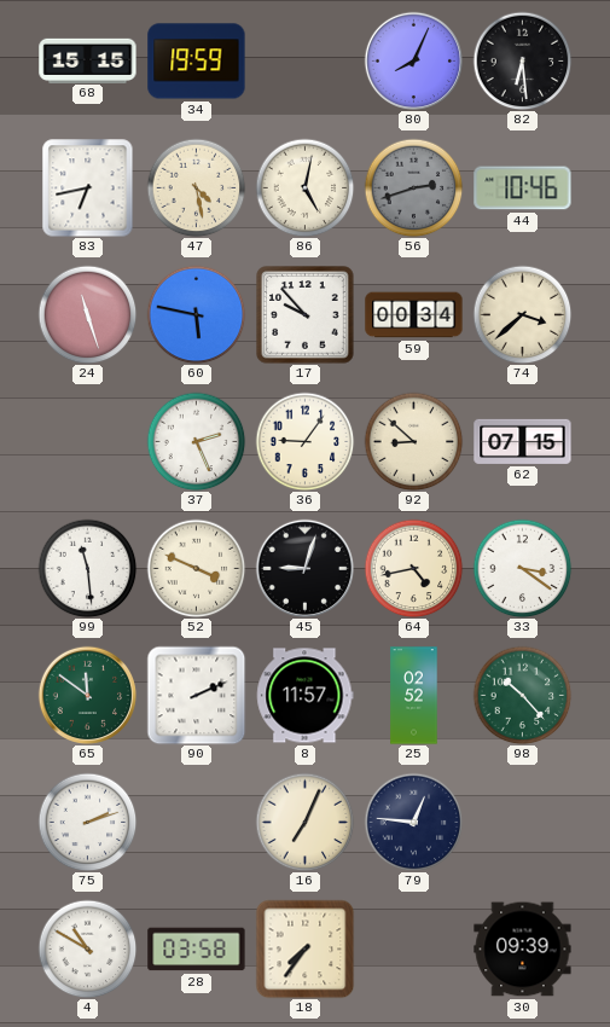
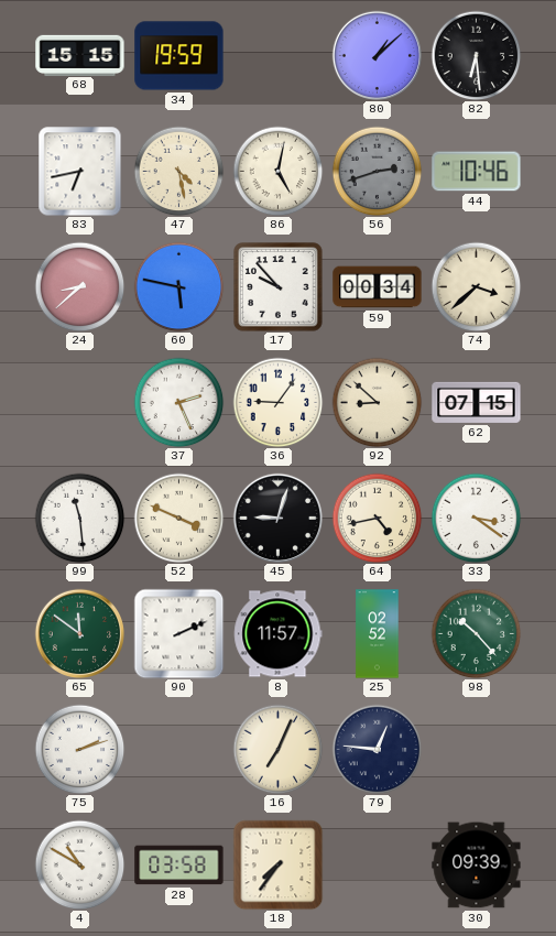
80: 8:04 -> 1:08 (377, 55)
24: 11:27 -> 8:38 (79, 286)
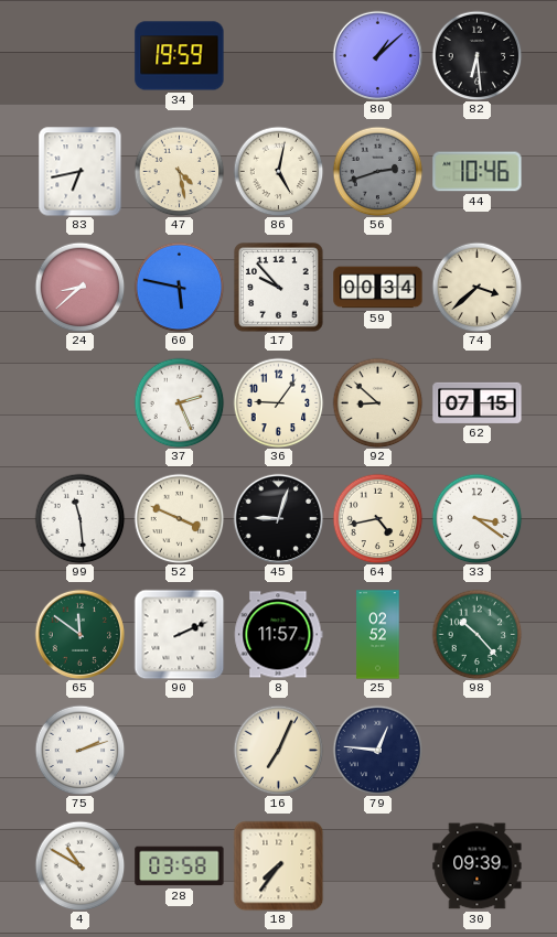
68: 15:15 -> none (80, 55)
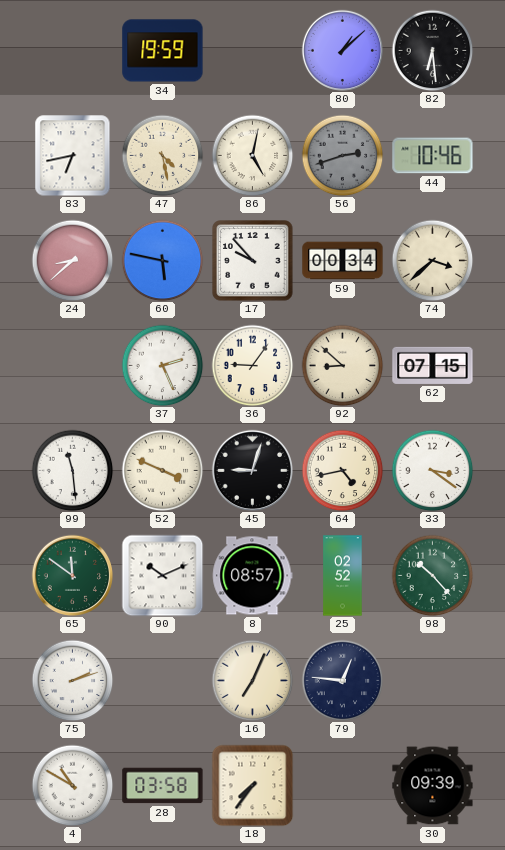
90: 2:11 -> 10:11 (162, 575)
8: 11:57 -> 08:57 (253, 576)
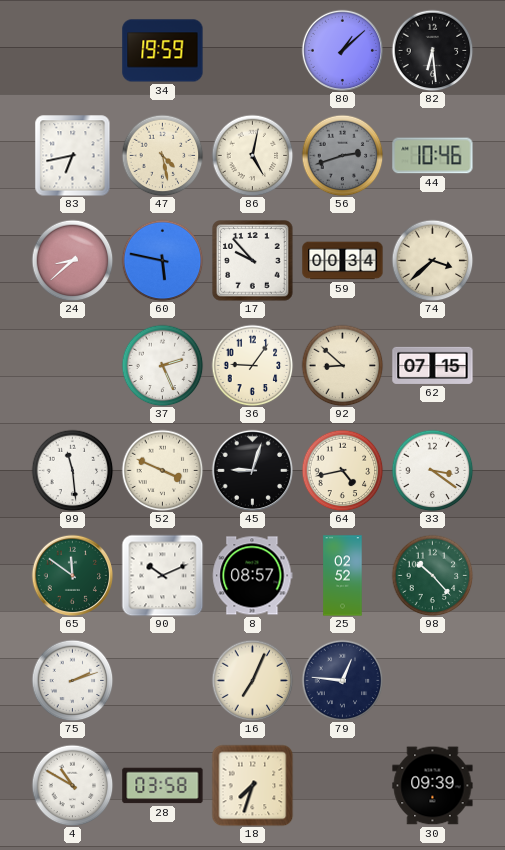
18: 7:36 -> 7:33 (252, 785)
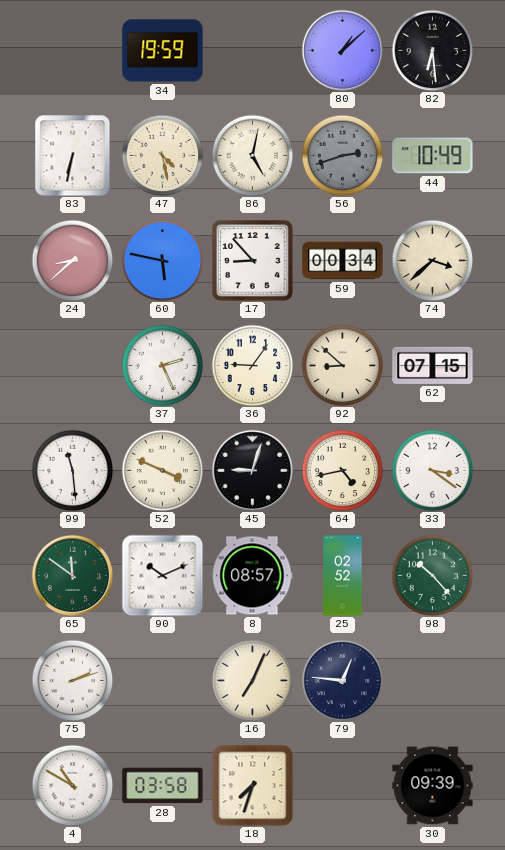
83: 6:43 -> 6:32 (73, 155)
44: 10:46 -> 10:49 (433, 156)
17: 9:53 -> 8:53 (253, 261)
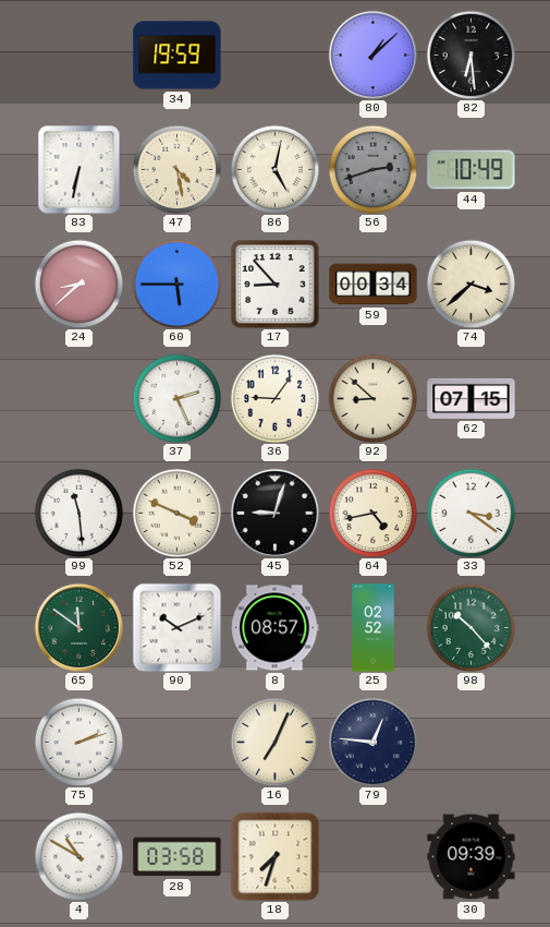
60: 5:47 -> 5:45 (176, 284)
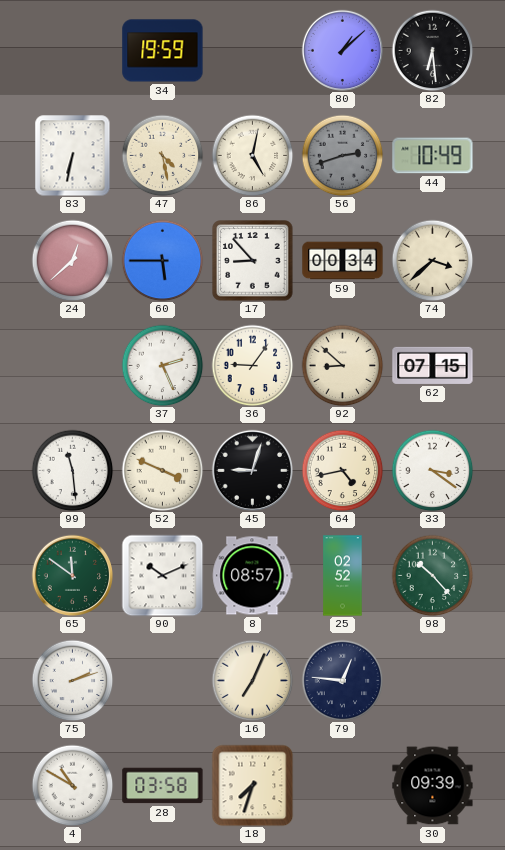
24: 8:38 -> 12:38 (72, 260)
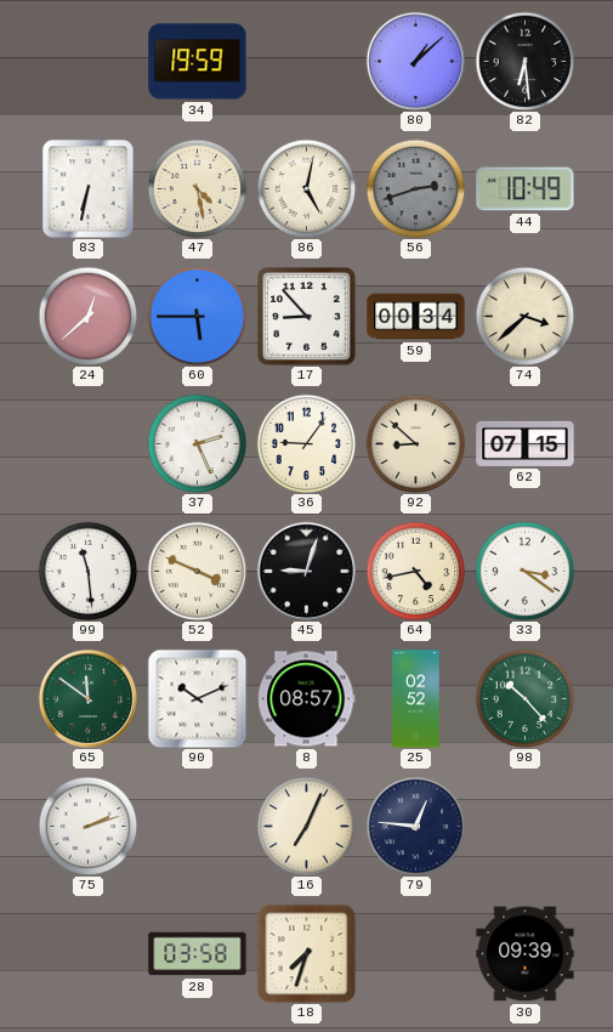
4: 10:50 -> none (72, 785)
